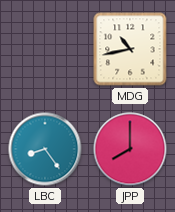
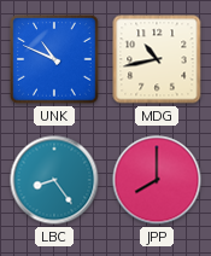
UNK: none -> 10:49 (54, 59)
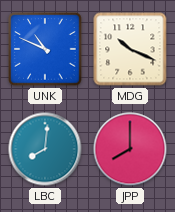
MDG: 10:43 -> 10:19 (130, 49)
LBC: 8:24 -> 8:01 (45, 149)
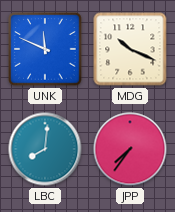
UNK: 10:49 -> 11:49 (45, 49)
JPP: 8:00 -> 7:36 (130, 149)
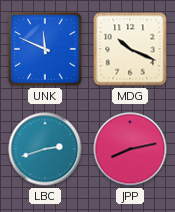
LBC: 8:01 -> 2:42 (45, 149)
JPP: 7:36 -> 8:13 (130, 149)
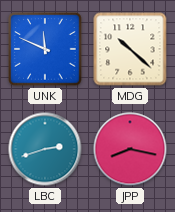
MDG: 10:19 -> 10:22 (130, 49)
JPP: 8:13 -> 8:17 (130, 149)
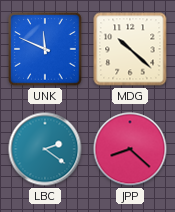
LBC: 2:42 -> 2:21 (45, 149)
JPP: 8:17 -> 8:22 (130, 149)
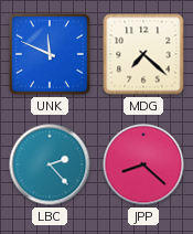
MDG: 10:22 -> 7:22 (143, 54)
LBC: 2:21 -> 2:23 (50, 164)
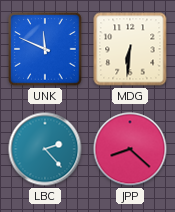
MDG: 7:22 -> 6:31 (130, 49)
